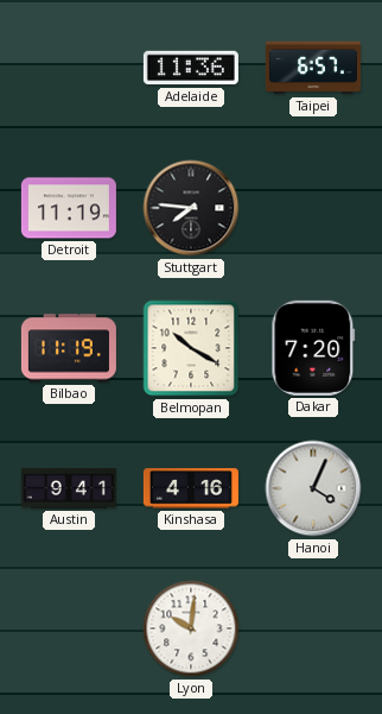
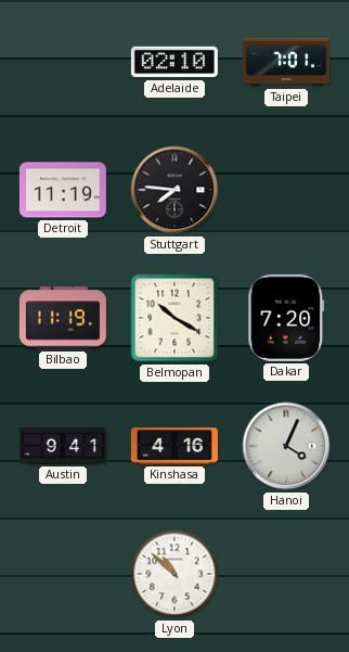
Adelaide: 11:36 -> 02:10 (174, 62)
Taipei: 6:57 -> 7:01 (286, 62)
Lyon: 10:01 -> 10:52 (174, 574)
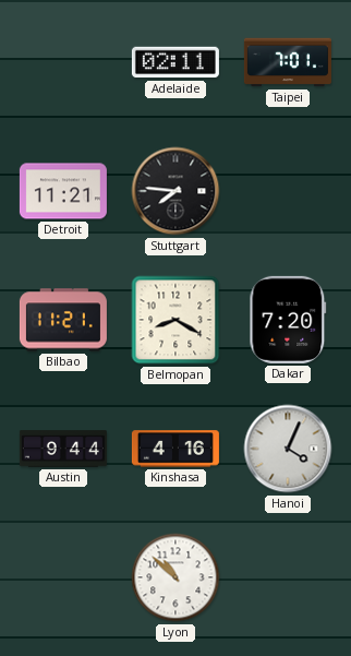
Adelaide: 02:10 -> 02:11 (175, 62)
Detroit: 11:19 -> 11:21 (63, 191)
Bilbao: 11:19 -> 11:21 (63, 320)
Belmopan: 10:20 -> 8:20 (175, 320)
Austin: 9:41 -> 9:44 (63, 449)
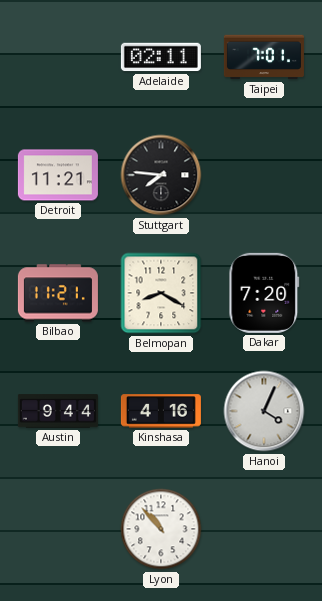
Lyon: 10:52 -> 10:53 (161, 529)
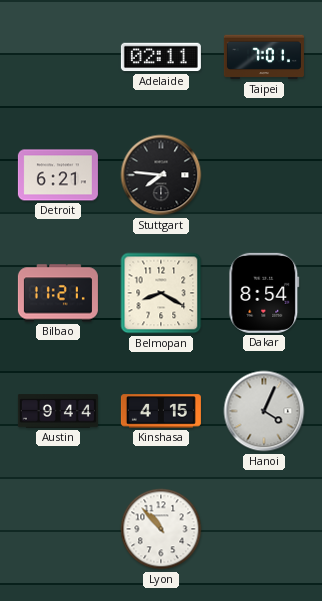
Detroit: 11:21 -> 6:21 (58, 175)
Dakar: 7:20 -> 8:54 (264, 293)
Kinshasa: 4:16 -> 4:15 (161, 411)
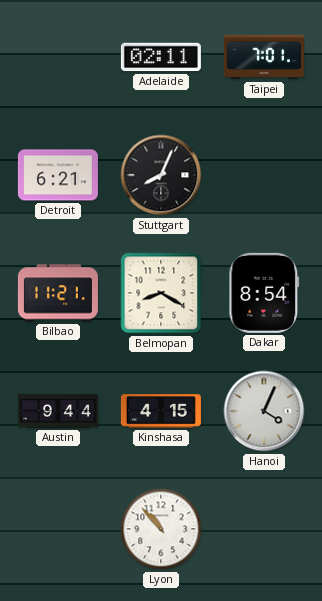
Stuttgart: 7:46 -> 8:04 (161, 175)
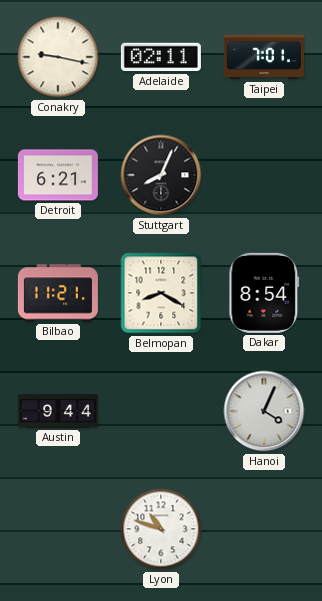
Conakry: none -> 9:17 (58, 57)
Kinshasa: 4:15 -> none (161, 411)
Lyon: 10:53 -> 10:48 (161, 529)
